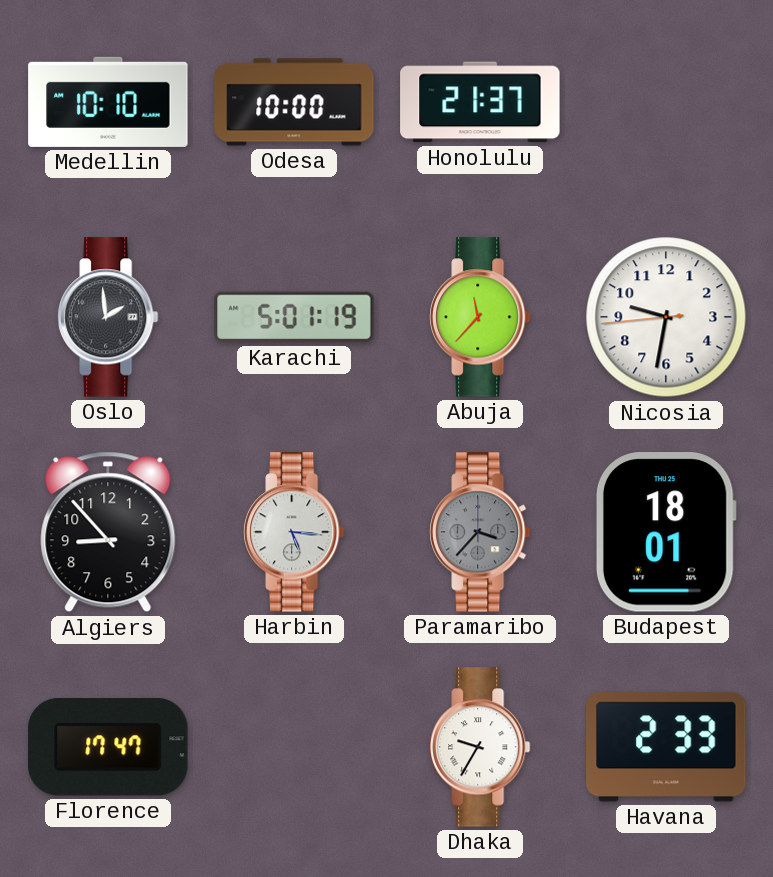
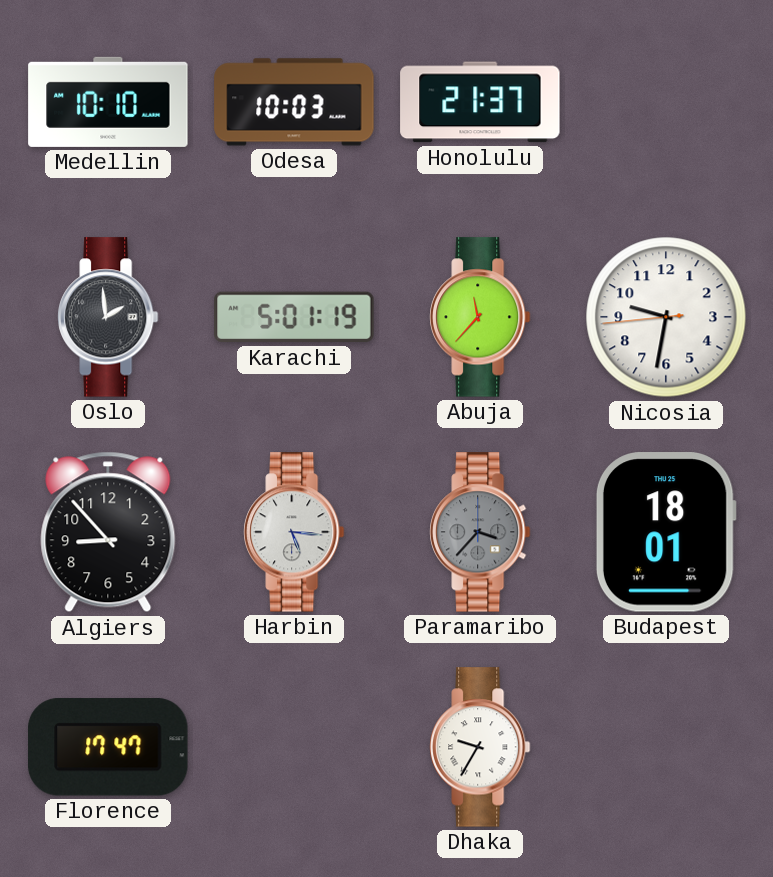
Odesa: 10:00 -> 10:03 (294, 102)
Havana: 2:33 -> none (666, 747)
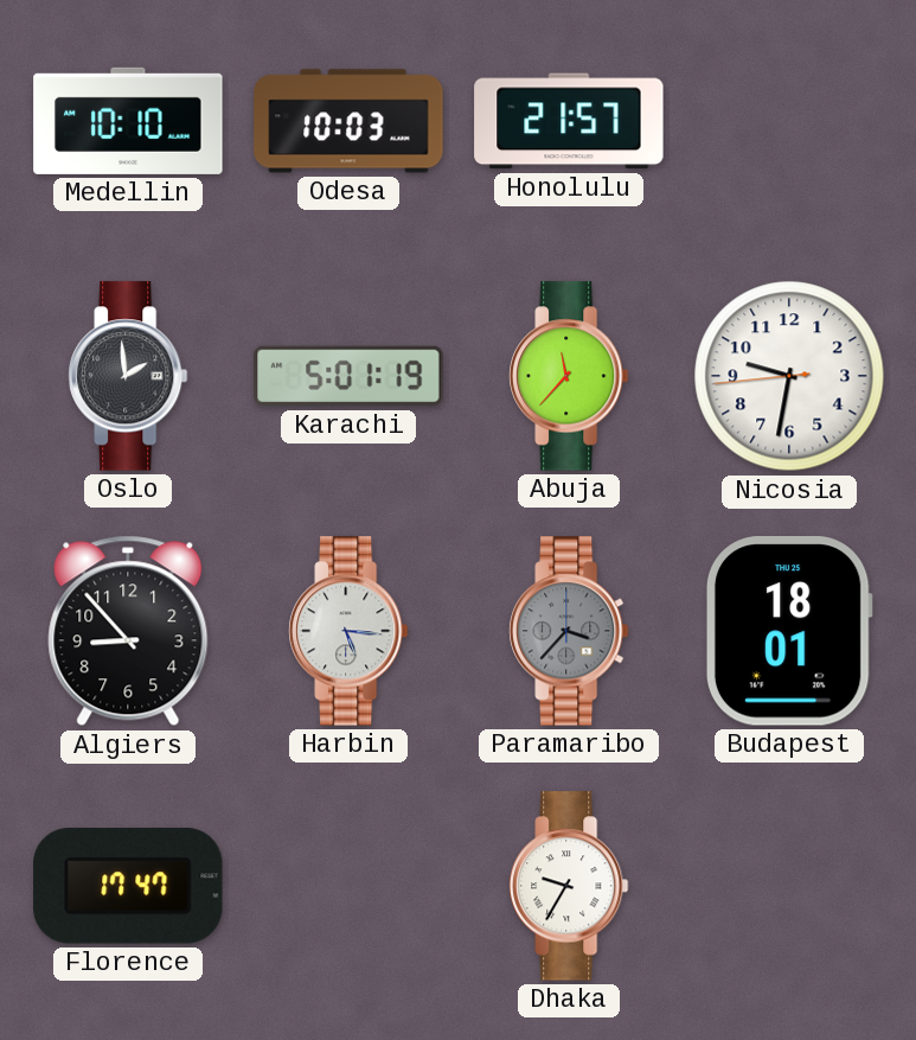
Honolulu: 21:37 -> 21:57 (569, 121)
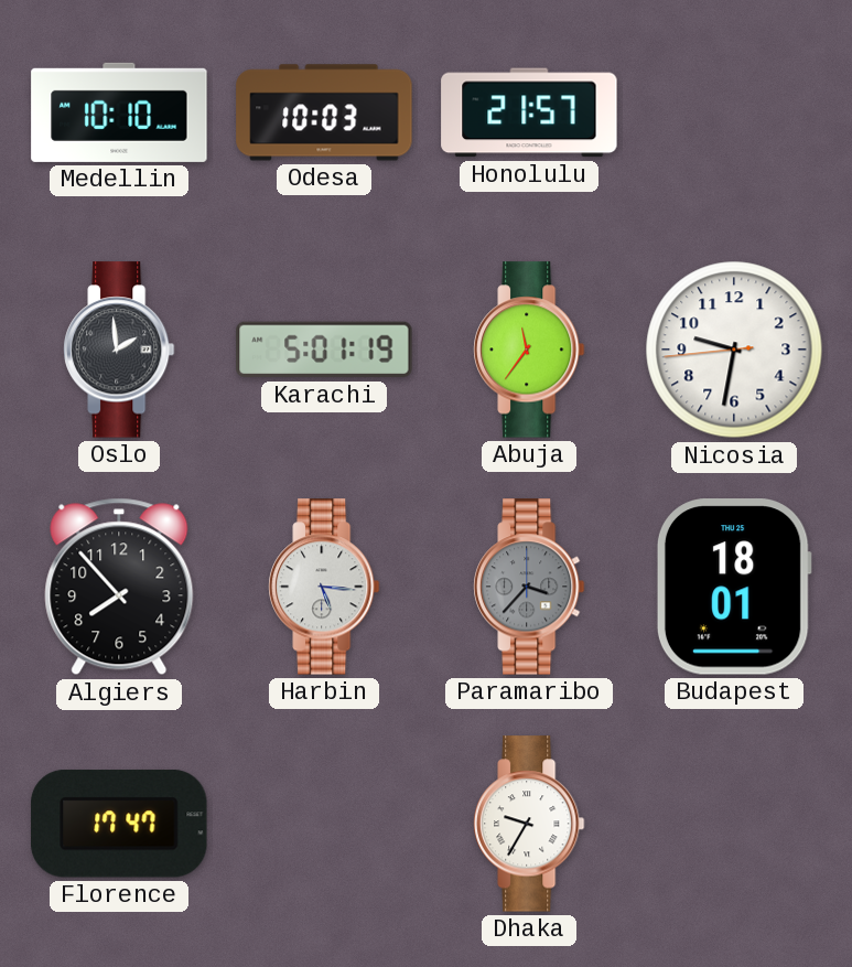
Abuja: 11:37 -> 11:36 (529, 350)
Algiers: 8:53 -> 7:53 (119, 587)
